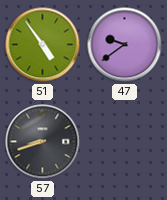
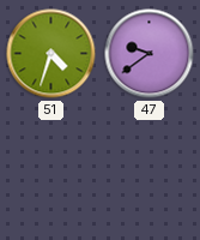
51: 4:54 -> 4:33 (51, 54)
57: 8:42 -> none (43, 142)
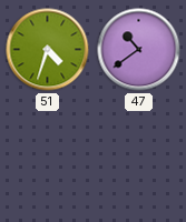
47: 9:39 -> 10:39 (139, 50)
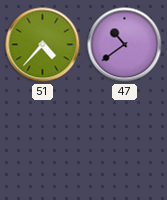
51: 4:33 -> 4:37 (43, 45)
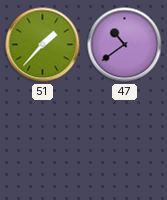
51: 4:37 -> 1:37 (43, 45)
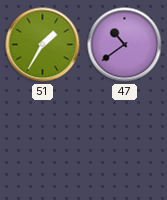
51: 1:37 -> 1:35 (43, 45)
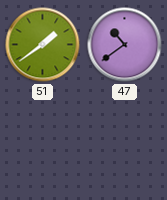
51: 1:35 -> 1:39 (43, 45)
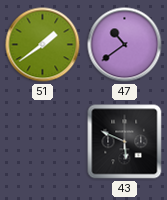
43: none -> 5:49 (125, 142)
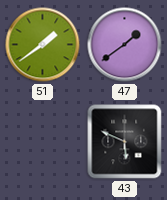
47: 10:39 -> 1:39 (125, 45)
